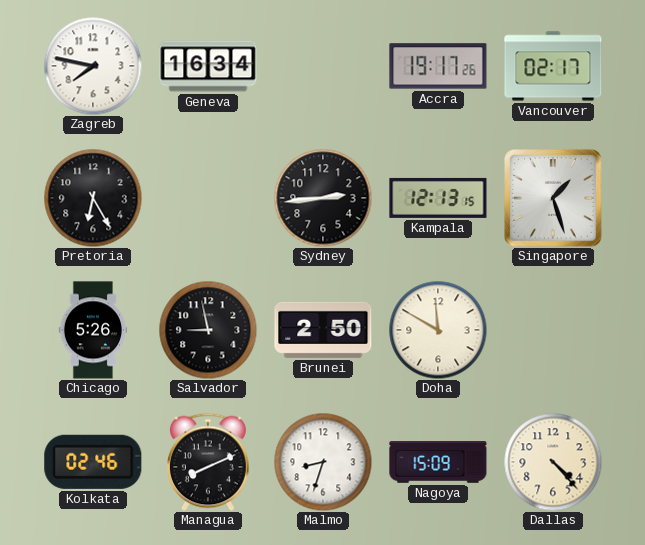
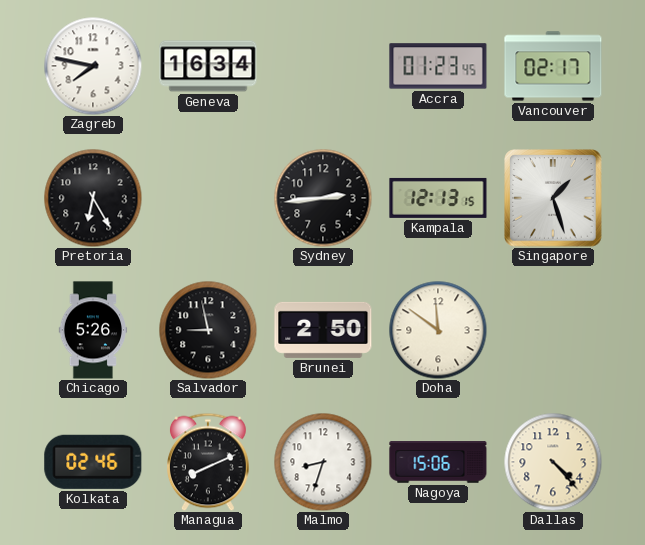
Accra: 19:17 -> 01:23 (438, 66)
Doha: 11:50 -> 11:51 (438, 330)
Nagoya: 15:09 -> 15:06 (438, 462)
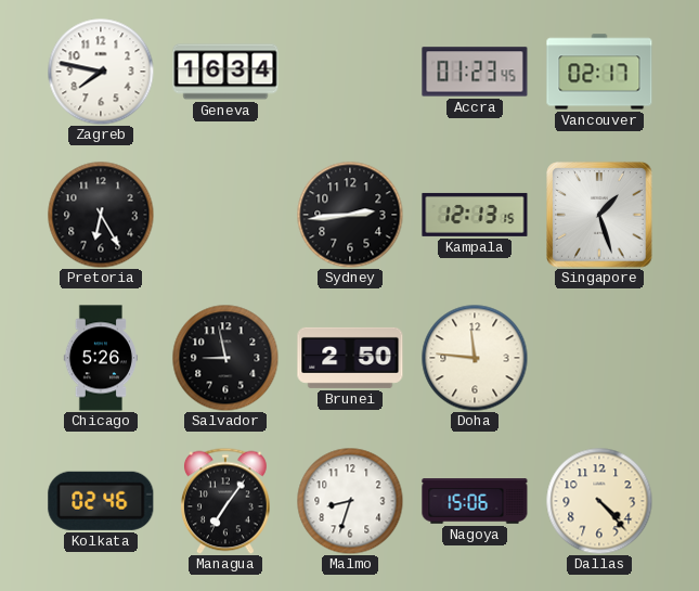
Doha: 11:51 -> 11:46 (475, 358)
Managua: 8:11 -> 7:06 (226, 501)
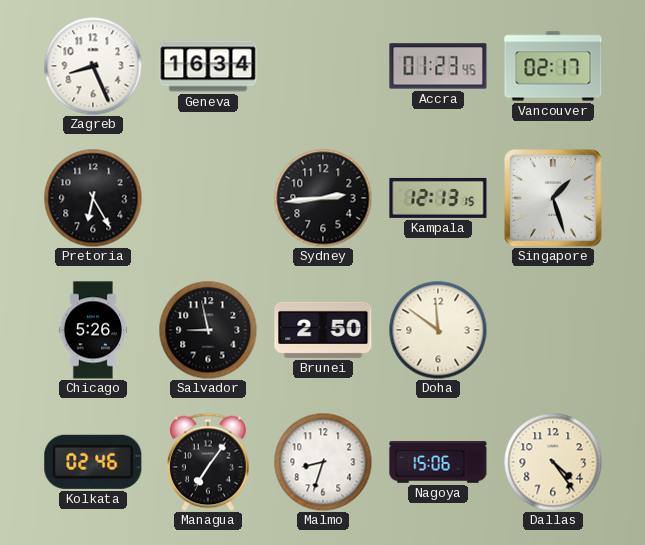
Zagreb: 7:47 -> 8:26 (93, 66)
Doha: 11:46 -> 11:51 (438, 330)
Dallas: 4:23 -> 4:24 (553, 462)
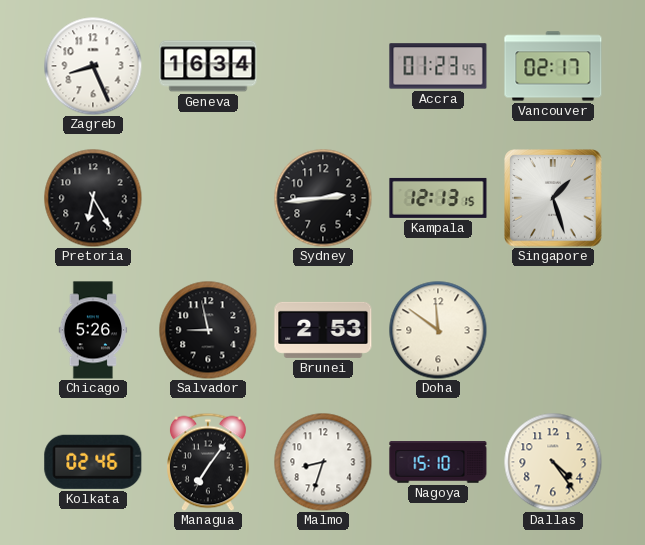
Brunei: 2:50 -> 2:53 (323, 330)
Nagoya: 15:06 -> 15:10 (438, 462)
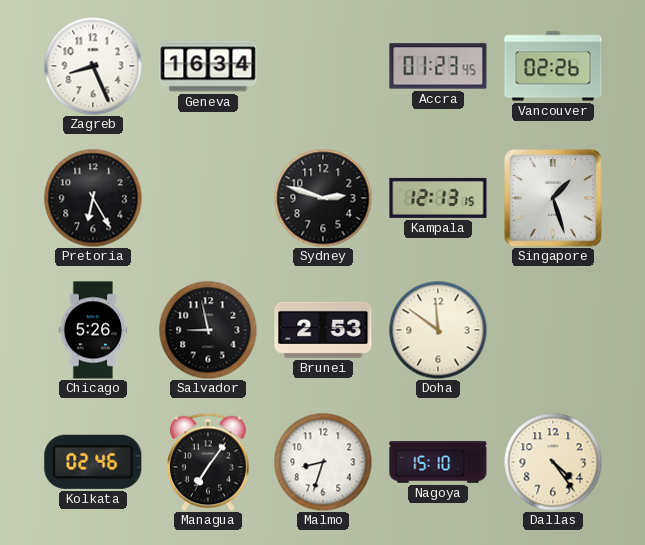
Vancouver: 02:17 -> 02:26 (553, 66)
Sydney: 2:44 -> 2:48 (323, 198)
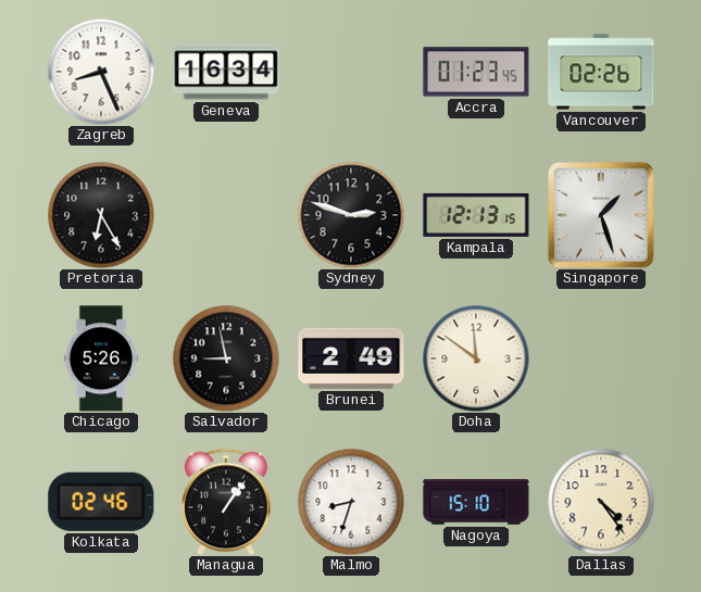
Brunei: 2:53 -> 2:49 (351, 358)
Managua: 7:06 -> 1:06 (227, 502)
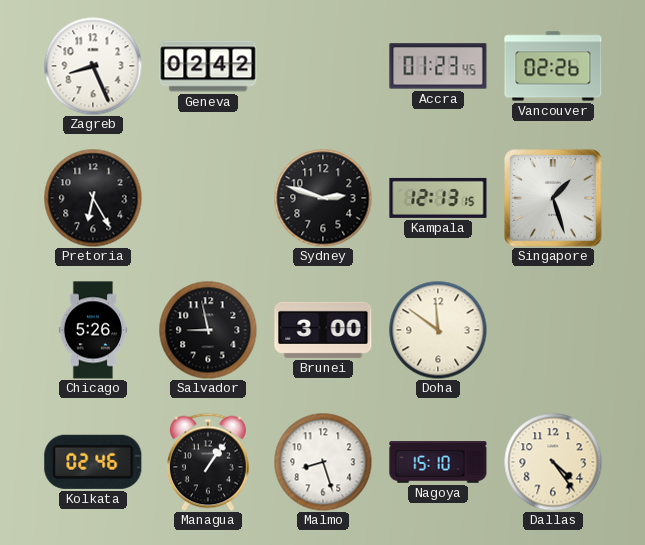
Geneva: 16:34 -> 02:42 (208, 66)
Brunei: 2:49 -> 3:00 (323, 330)
Malmo: 8:33 -> 8:27 (323, 462)
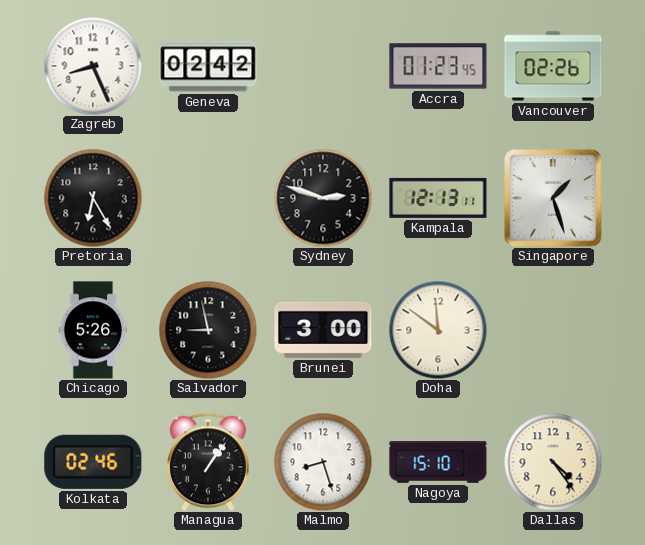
Kampala: 12:13:15 -> 12:13:11 (438, 198)
